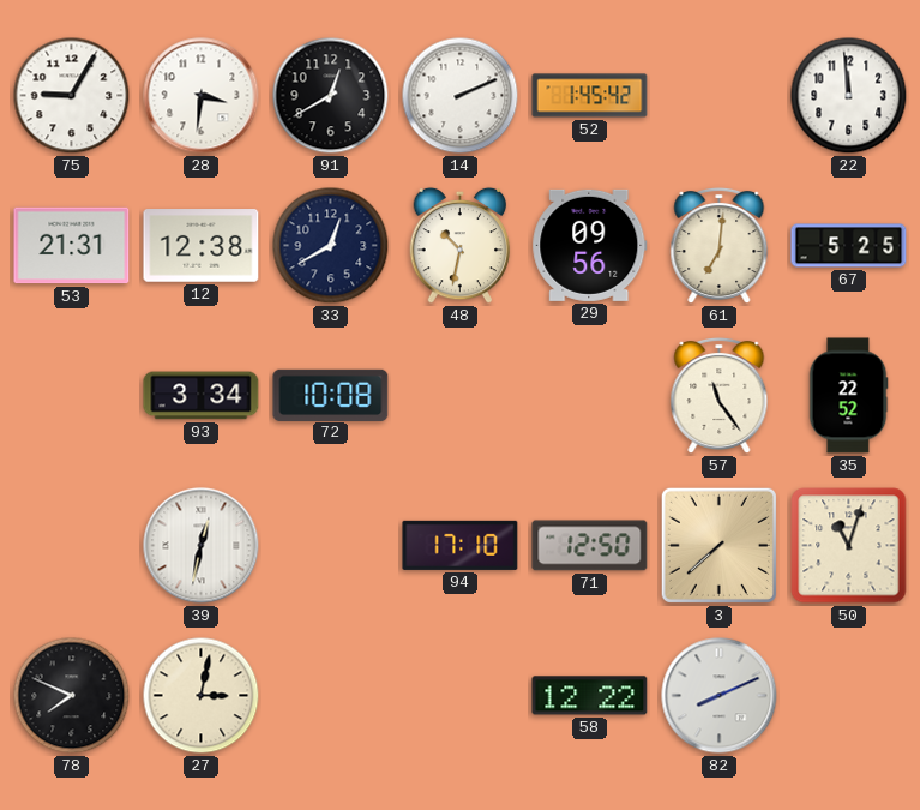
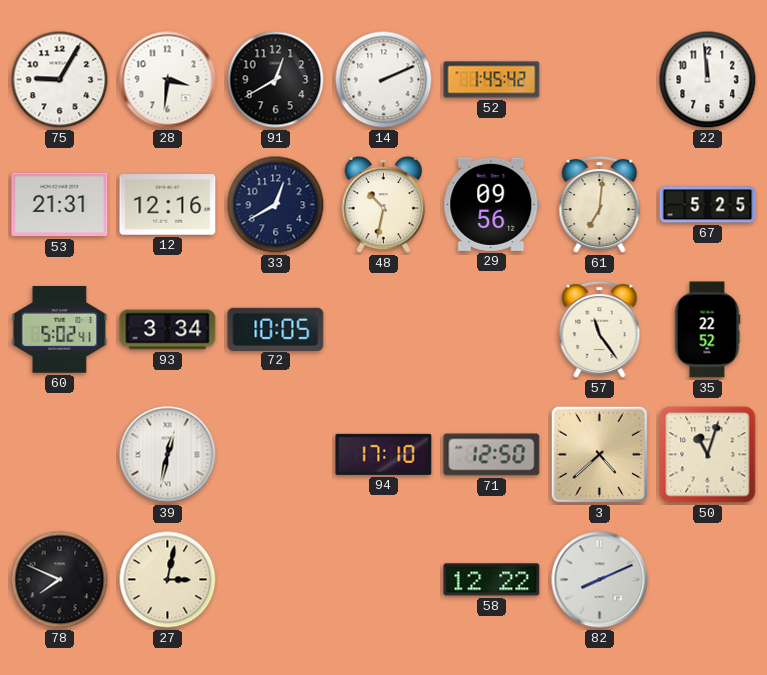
12: 12:38 -> 12:16 (168, 205)
60: none -> 5:02 (60, 330)
72: 10:08 -> 10:05 (276, 329)
3: 7:38 -> 4:38 (599, 454)
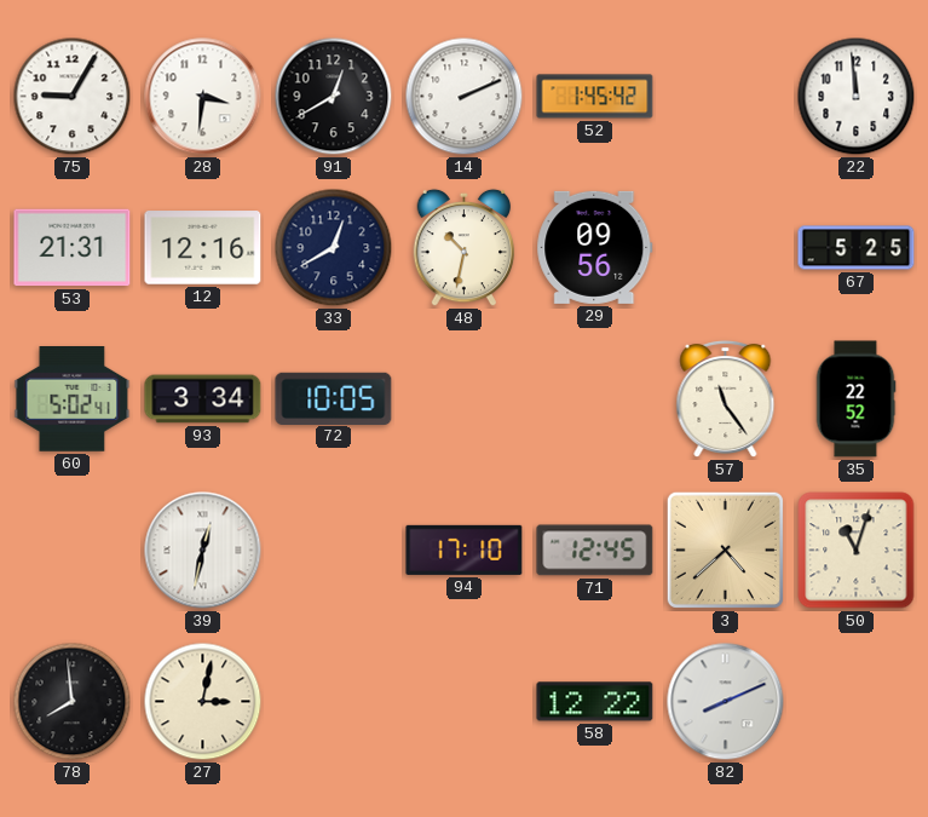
61: 7:01 -> none (600, 205)
71: 12:50 -> 12:45 (595, 551)
78: 7:49 -> 7:59 (73, 702)
